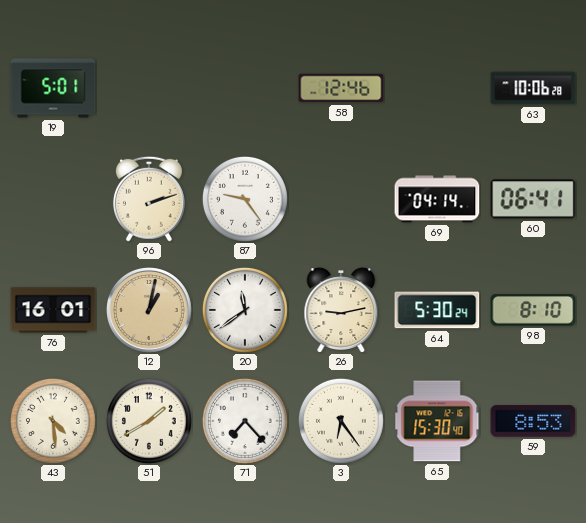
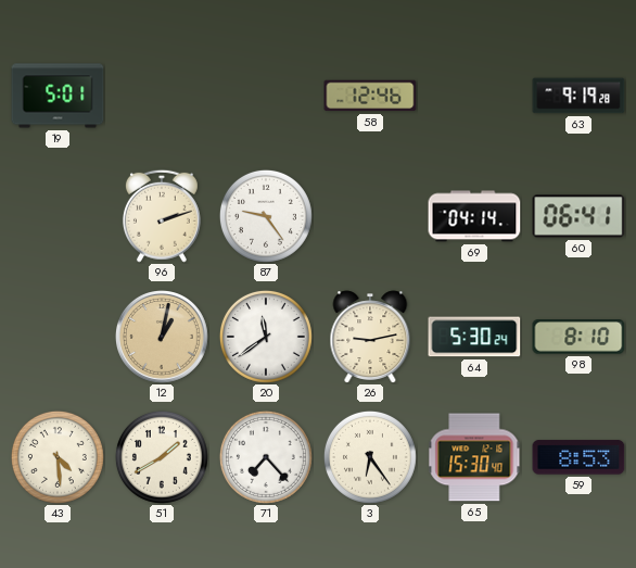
63: 10:06 -> 9:19 (578, 96)
76: 16:01 -> none (53, 310)
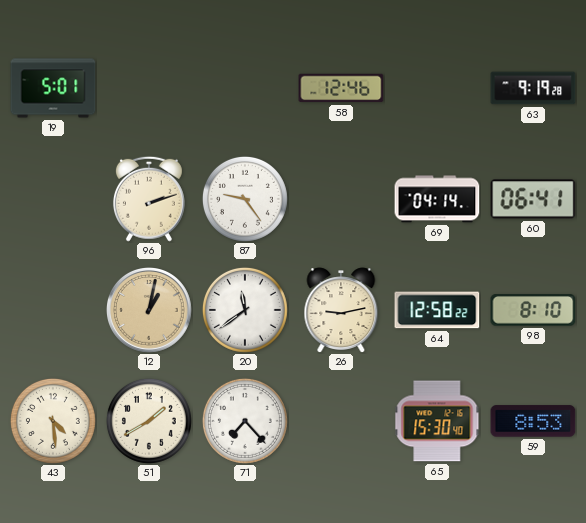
64: 5:30 -> 12:58 (437, 310)
3: 6:24 -> none (370, 457)
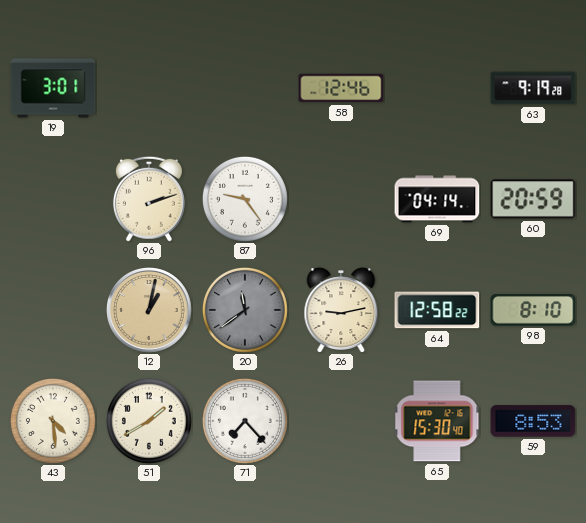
19: 5:01 -> 3:01 (53, 88)
60: 06:41 -> 20:59 (533, 199)
20 dial: white -> grey (245, 310)
